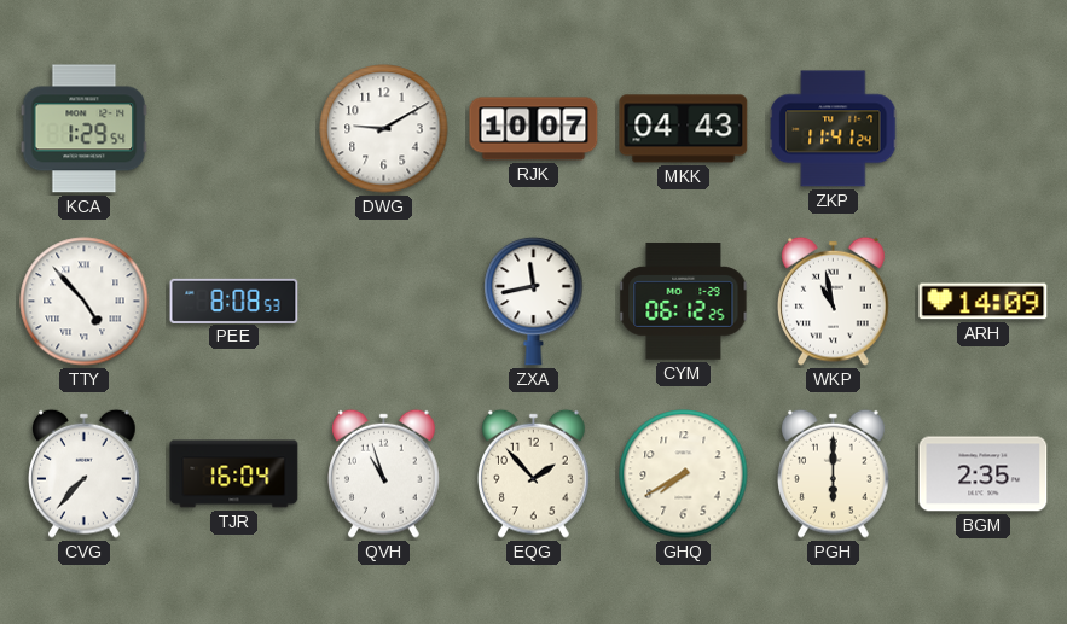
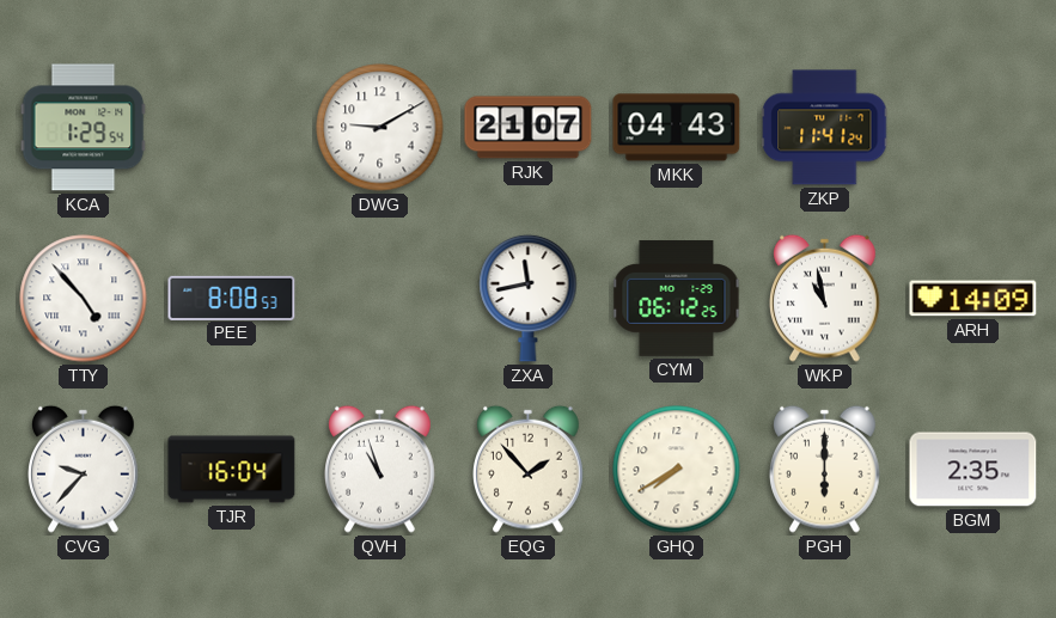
RJK: 10:07 -> 21:07 (529, 128)
CVG: 7:37 -> 9:37 (84, 469)
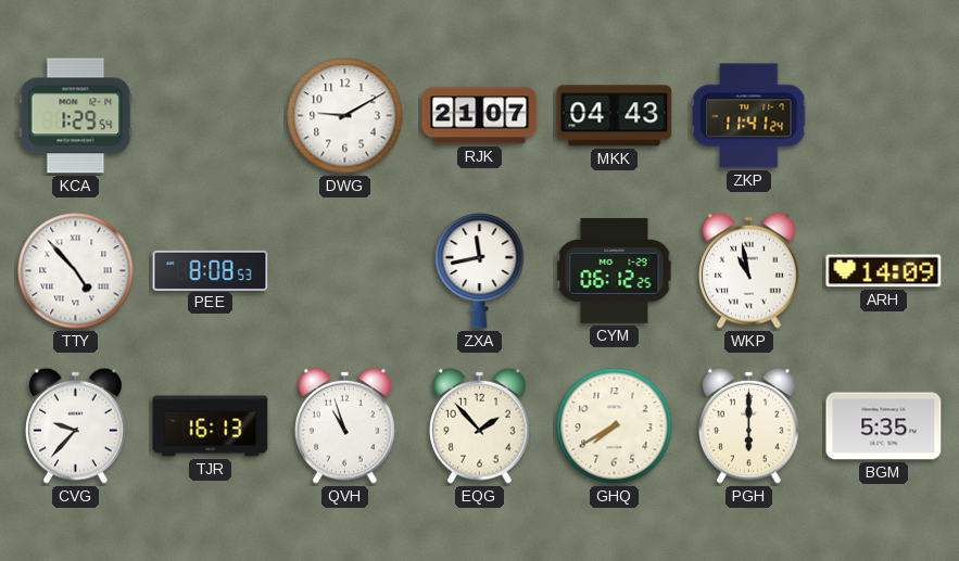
TJR: 16:04 -> 16:13 (211, 426)
BGM: 2:35 -> 5:35 (884, 426)
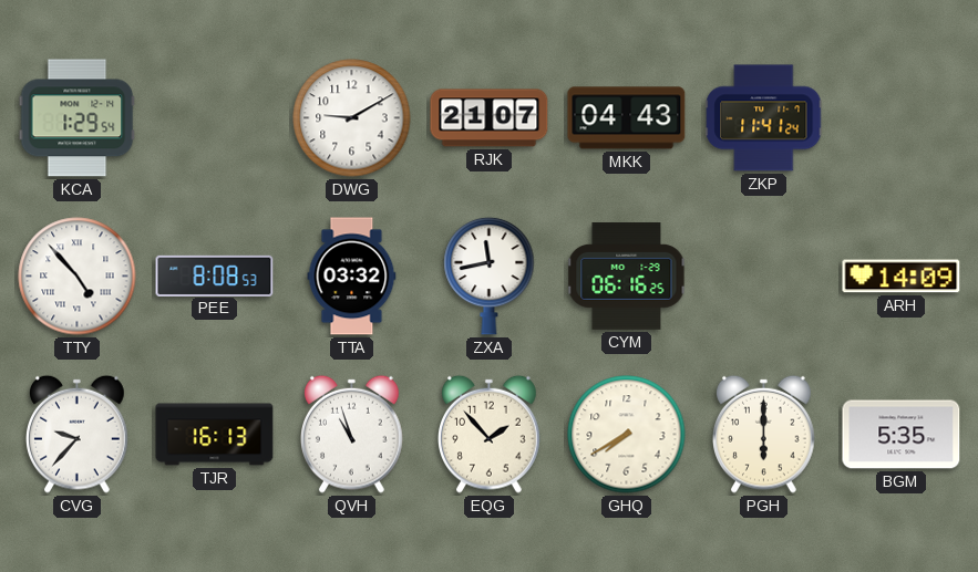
TTA: none -> 03:32 (352, 277)
CYM: 06:12 -> 06:16 (627, 277)
WKP: 10:58 -> none (749, 270)
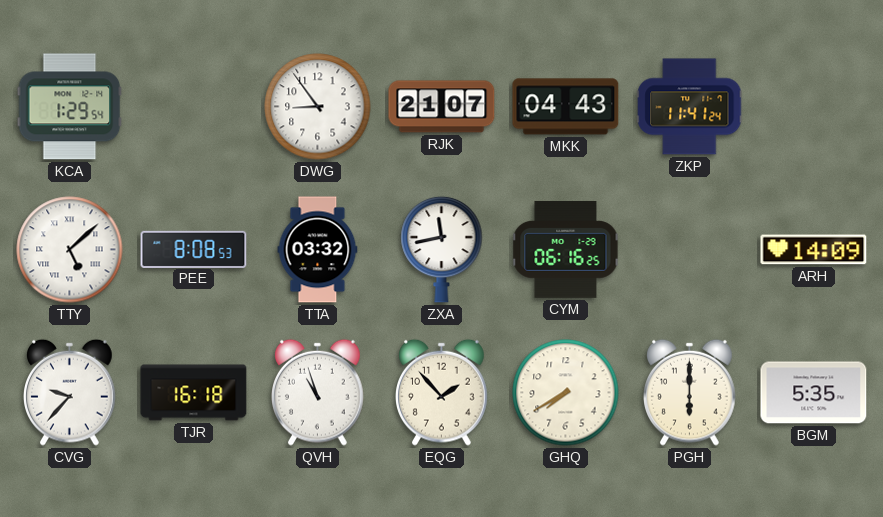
DWG: 9:10 -> 8:54 (318, 107)
TTY: 4:53 -> 5:08 (70, 250)
TJR: 16:13 -> 16:18 (194, 393)
